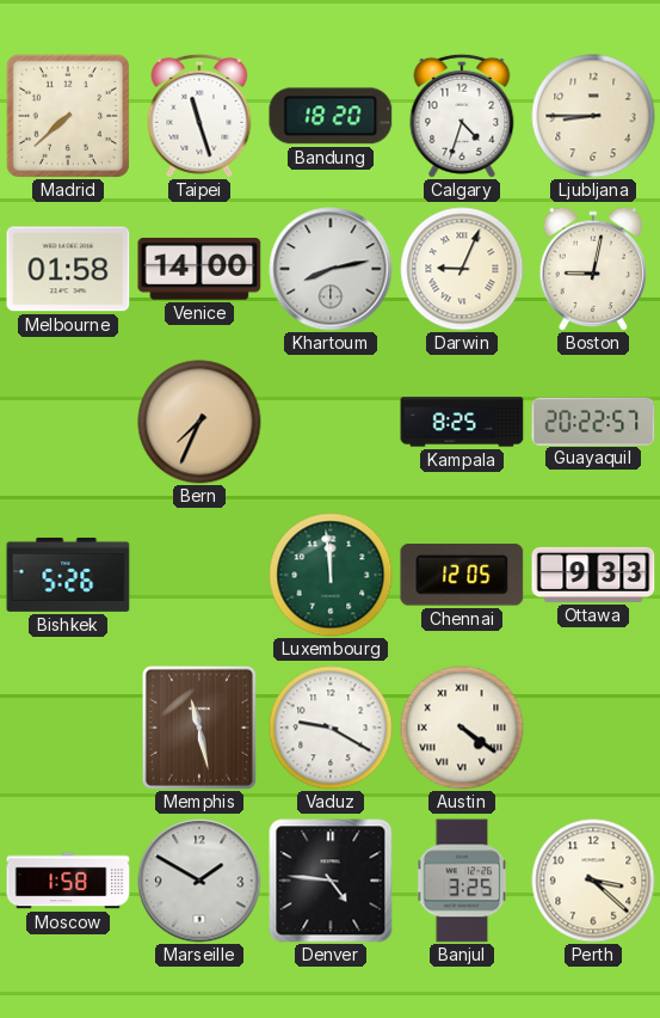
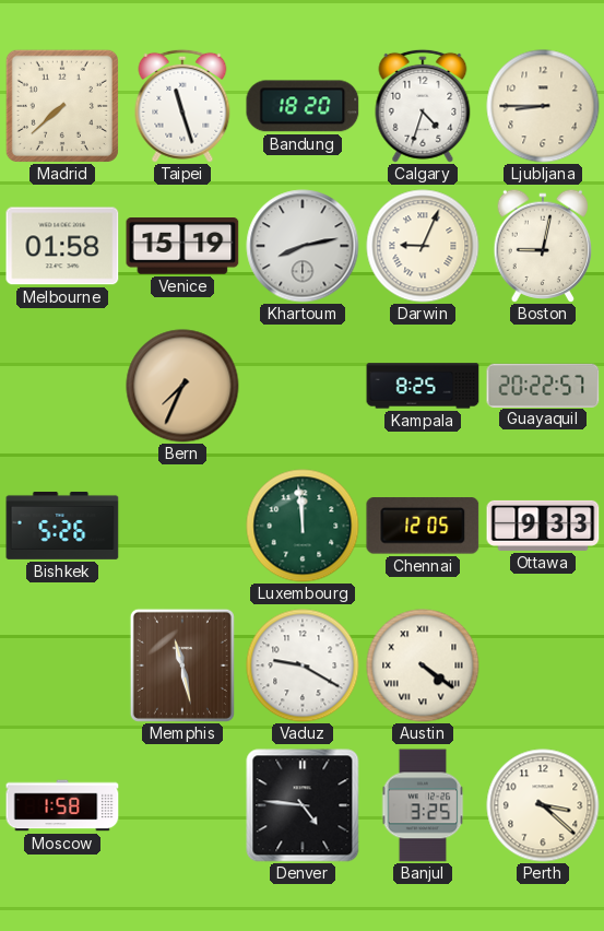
Venice: 14:00 -> 15:19 (182, 246)
Marseille: 1:50 -> none (199, 881)
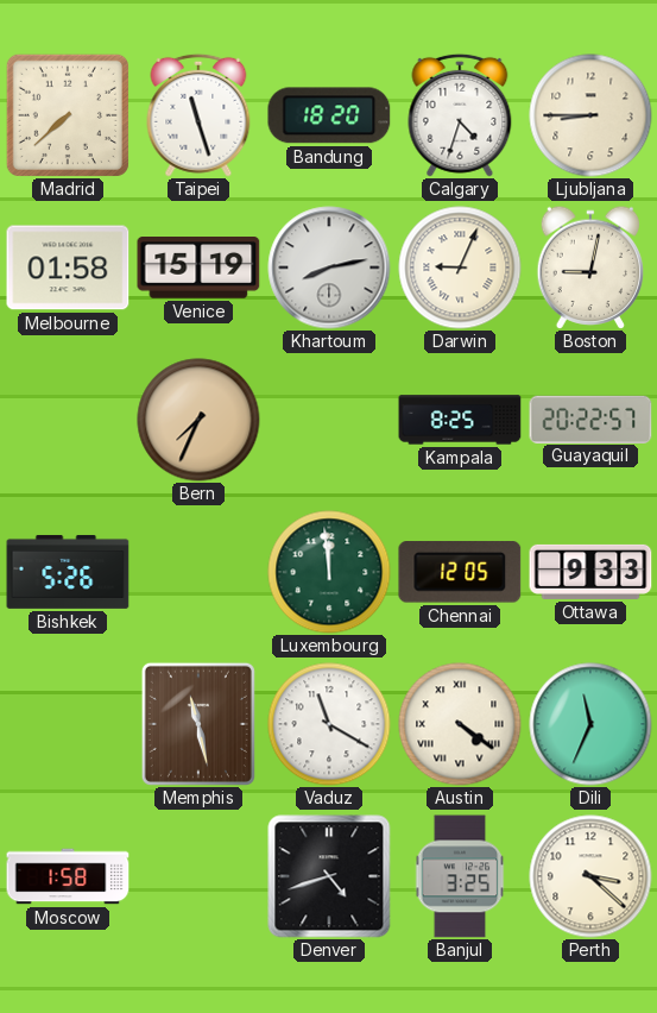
Vaduz: 9:20 -> 11:20 (329, 724)
Dili: none -> 11:34 (590, 724)
Denver: 4:46 -> 4:42 (329, 876)
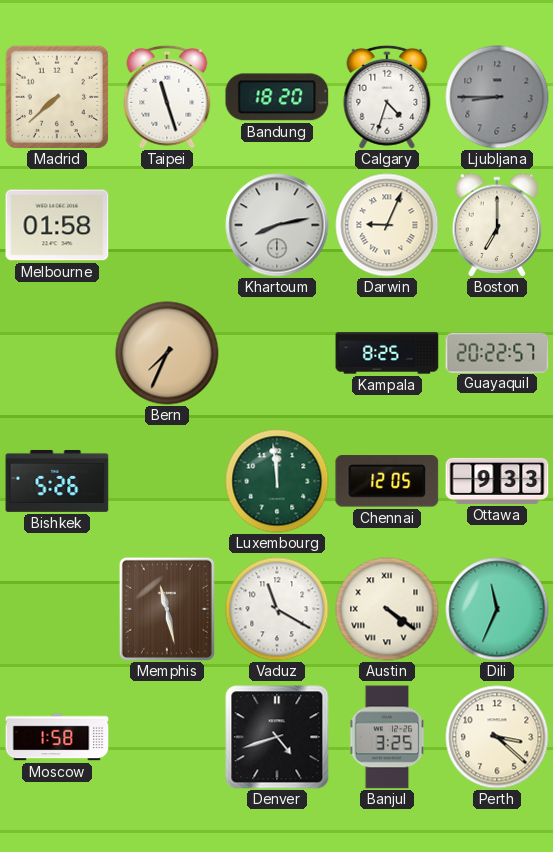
Ljubljana dial: cream -> grey (497, 97)
Venice: 15:19 -> none (198, 268)
Boston: 9:02 -> 7:00 (497, 224)
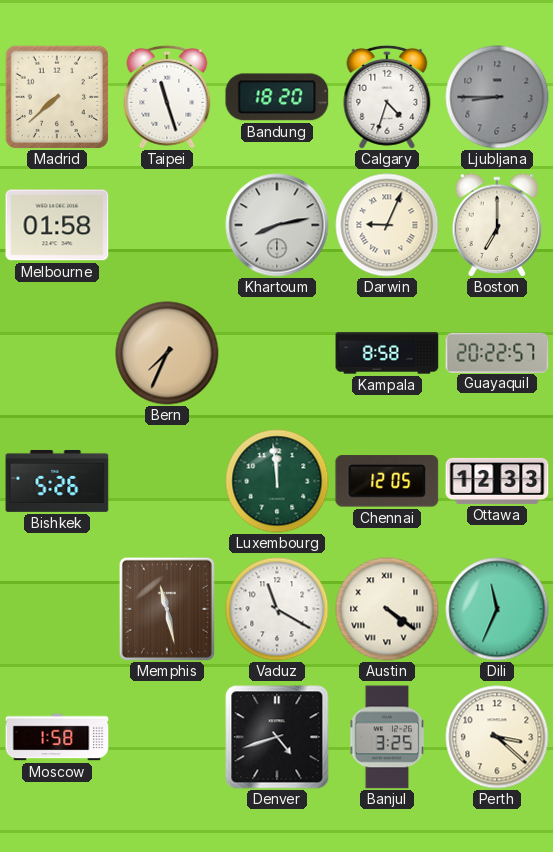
Kampala: 8:25 -> 8:58 (387, 353)
Ottawa: 9:33 -> 12:33 (497, 481)
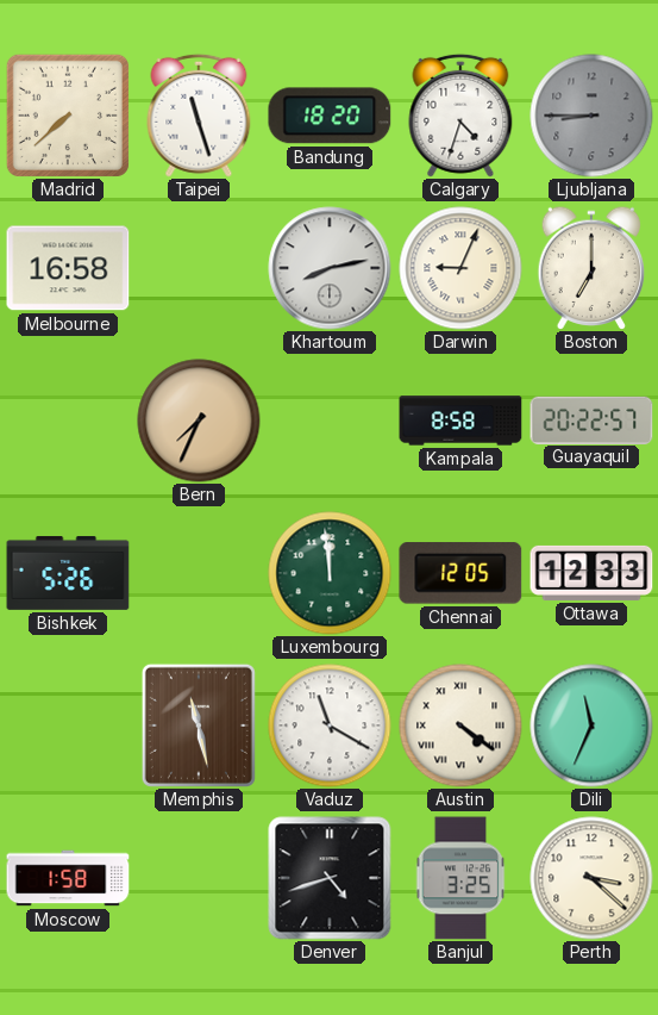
Melbourne: 01:58 -> 16:58 (68, 268)
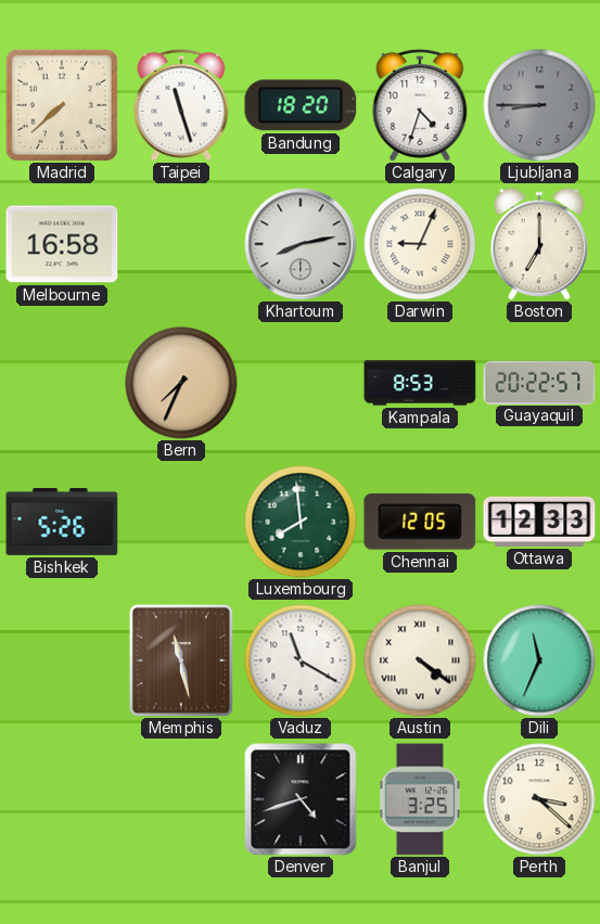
Kampala: 8:58 -> 8:53 (420, 383)
Luxembourg: 11:59 -> 7:59 (301, 522)
Moscow: 1:58 -> none (68, 878)
